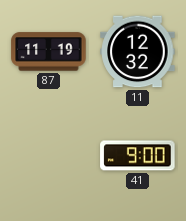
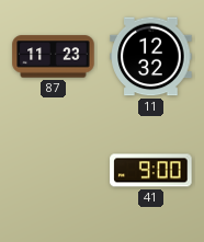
87: 11:19 -> 11:23 (54, 57)
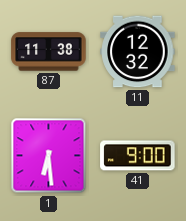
87: 11:23 -> 11:38 (49, 52)
1: none -> 6:29 (49, 156)
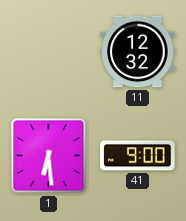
87: 11:38 -> none (49, 52)
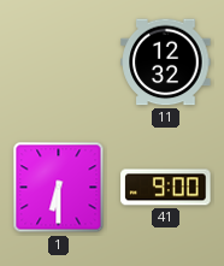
1: 6:29 -> 6:30 (59, 188)
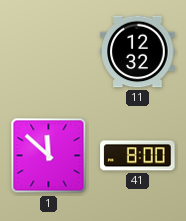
1: 6:30 -> 11:52 (49, 156)
41: 9:00 -> 8:00 (138, 156)
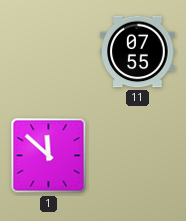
11: 12:32 -> 07:55 (138, 52)
41: 8:00 -> none (138, 156)
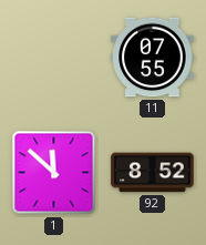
92: none -> 8:52 (153, 173)
